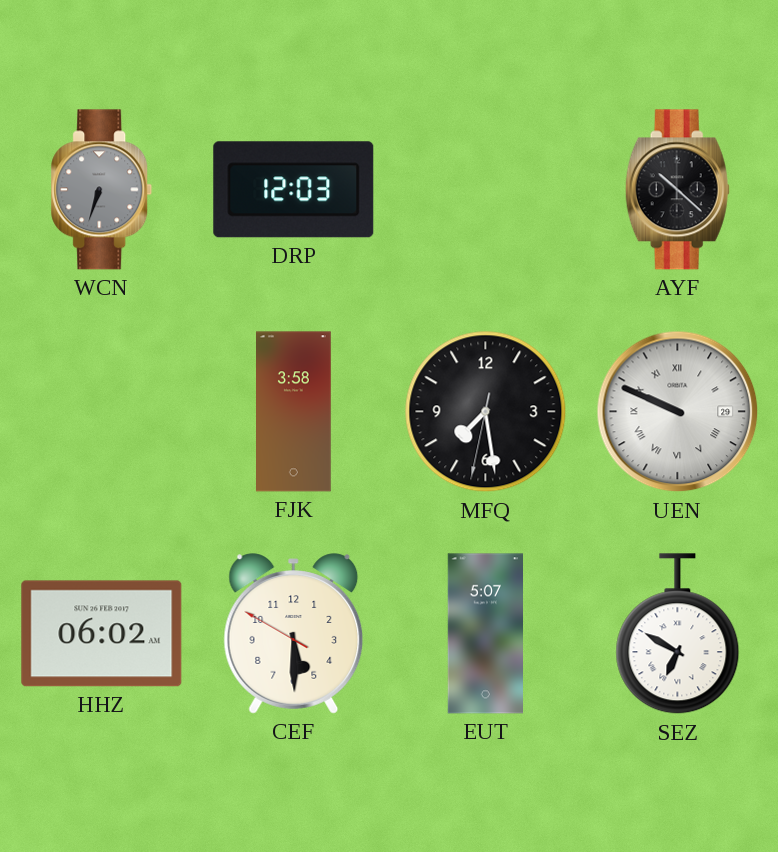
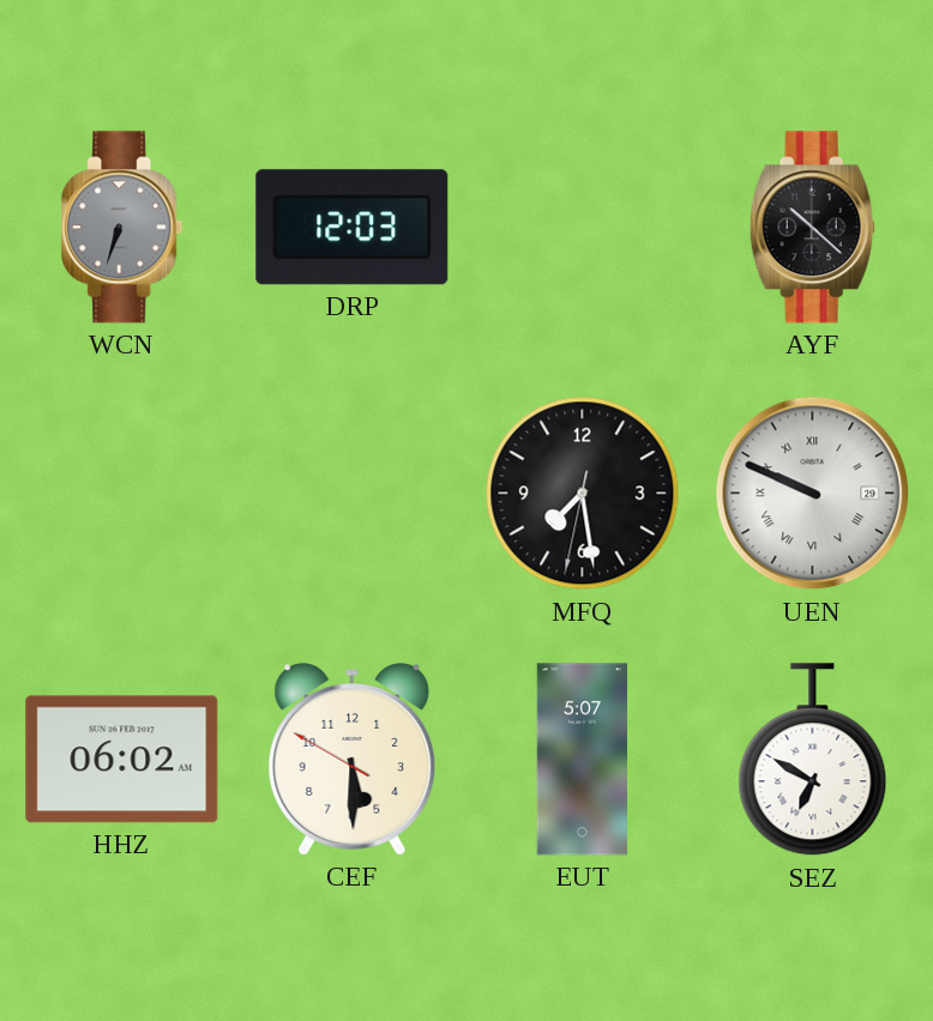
FJK: 3:58 -> none (294, 412)
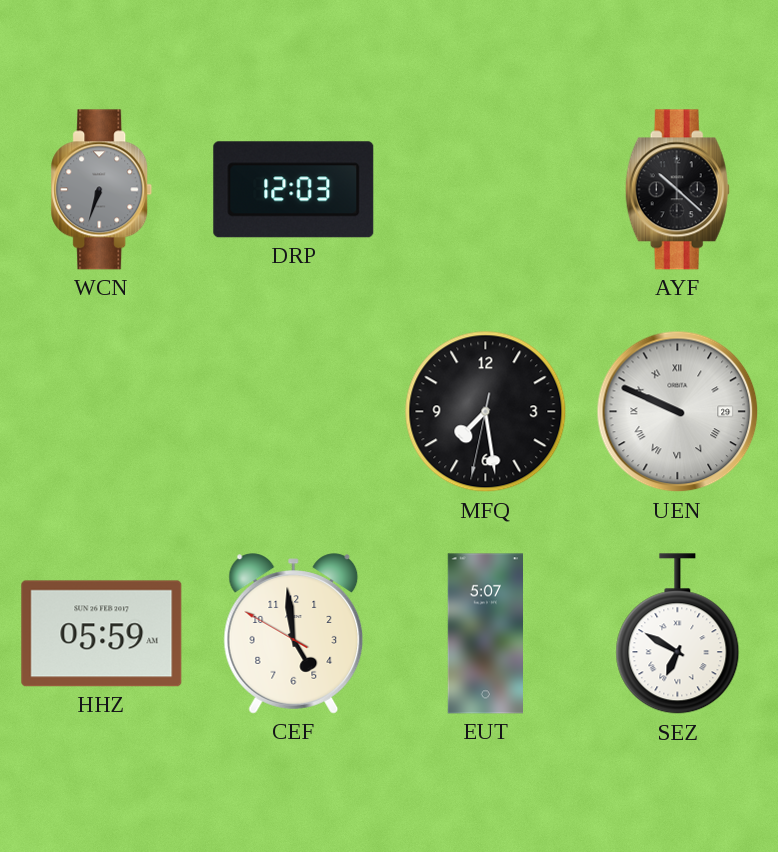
HHZ: 06:02 -> 05:59 (102, 634)
CEF: 5:29 -> 4:58 (294, 634)
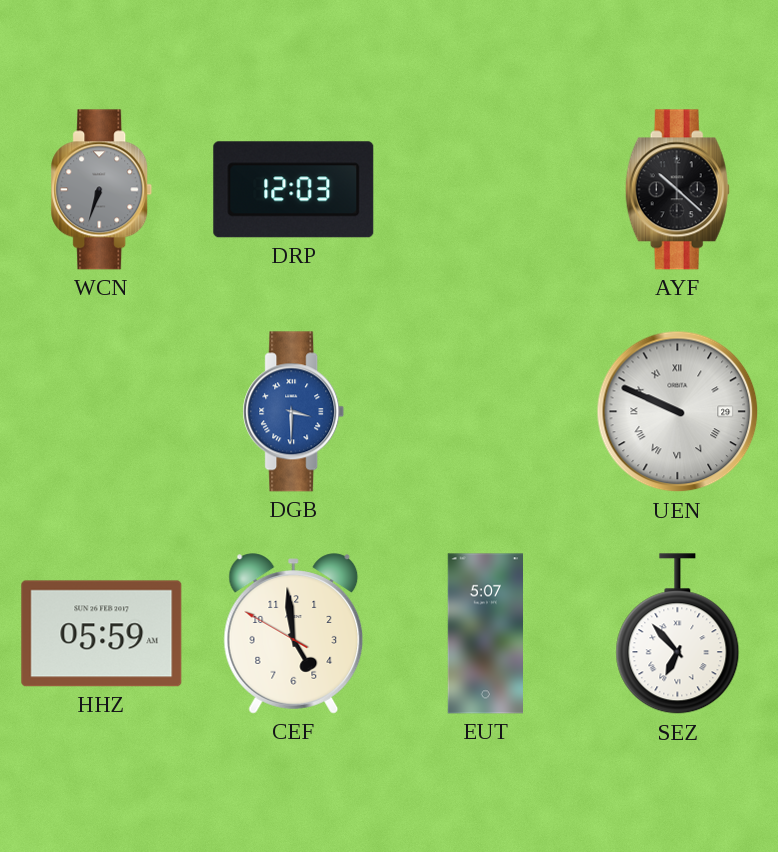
DGB: none -> 3:30 (294, 412)
MFQ: 7:28 -> none (486, 412)
SEZ: 6:50 -> 6:53 (678, 634)
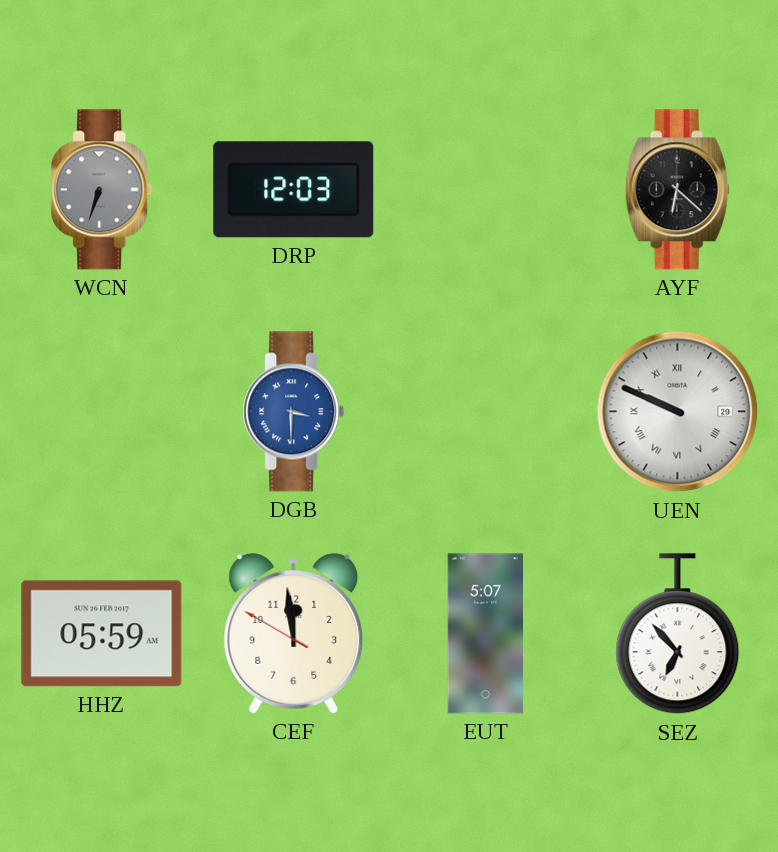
AYF: 10:22 -> 6:22 (677, 190)
CEF: 4:58 -> 11:58 (294, 634)
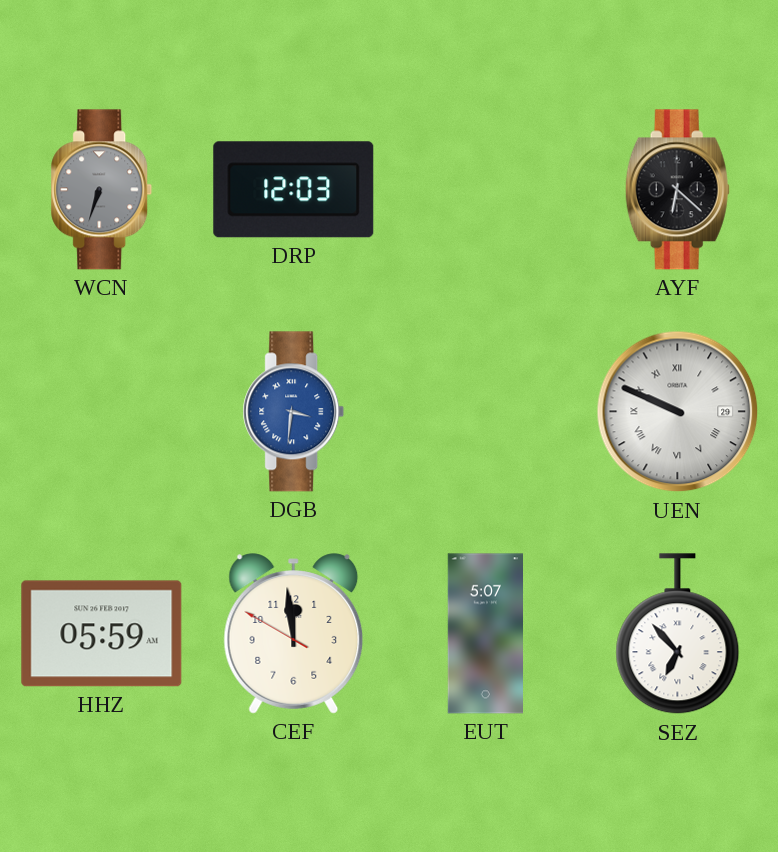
DGB: 3:30 -> 3:31 (294, 412)
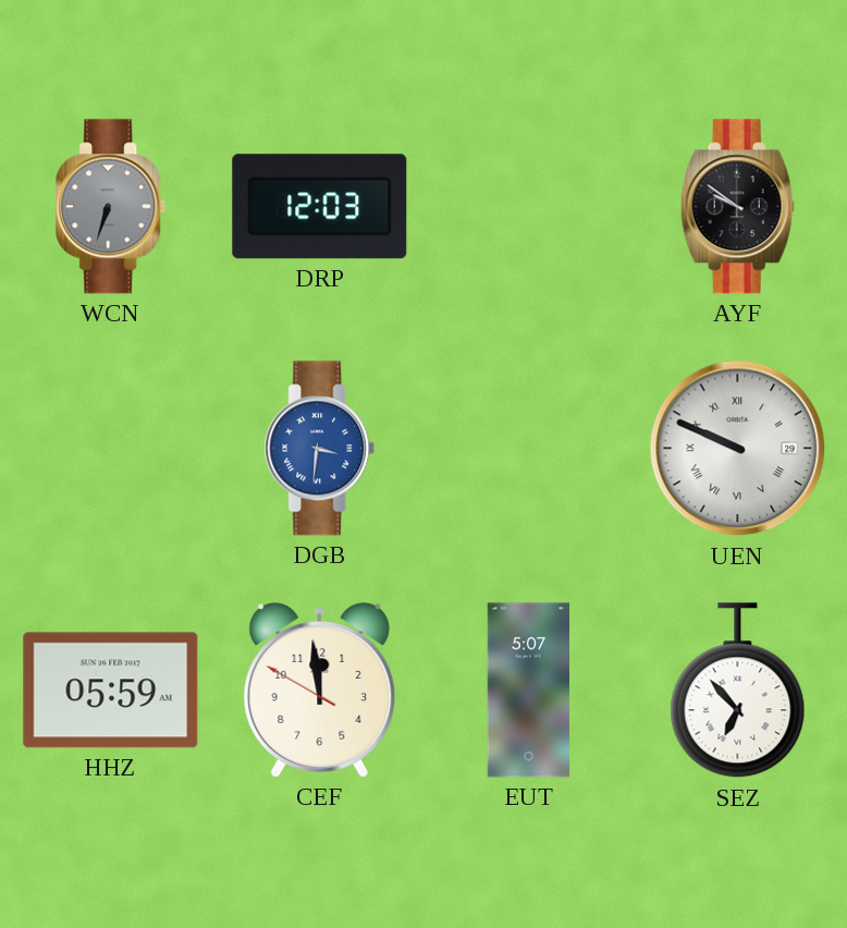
AYF: 6:22 -> 9:51 (737, 207)
